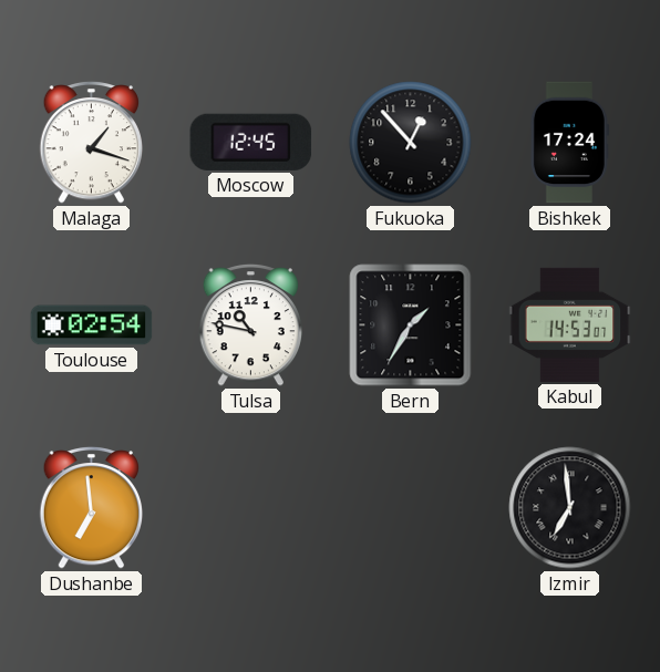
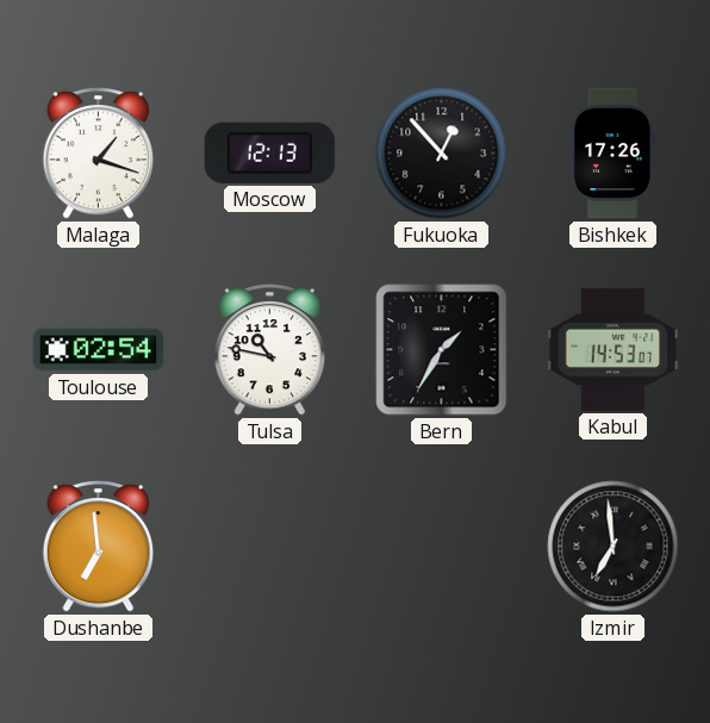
Moscow: 12:45 -> 12:13 (270, 152)
Bishkek: 17:24 -> 17:26 (612, 154)
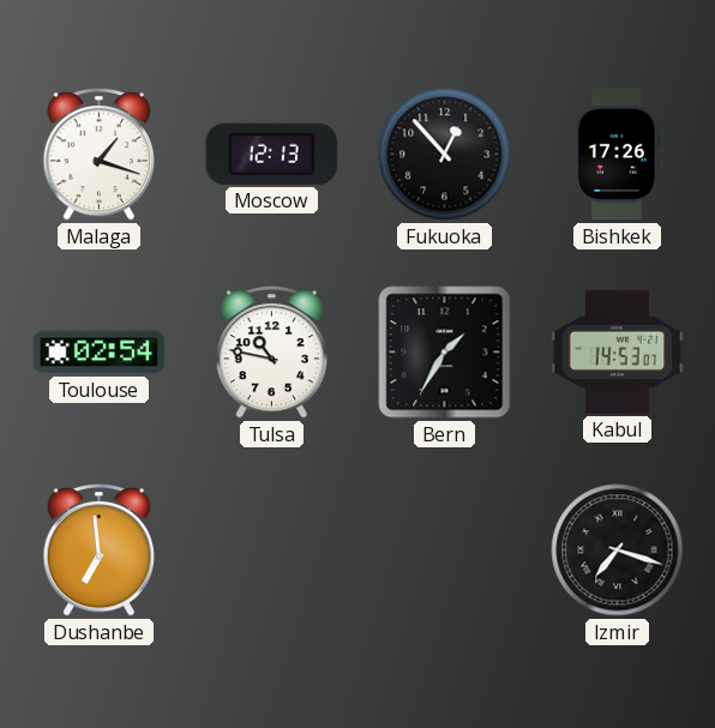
Izmir: 6:59 -> 7:18 (618, 550)
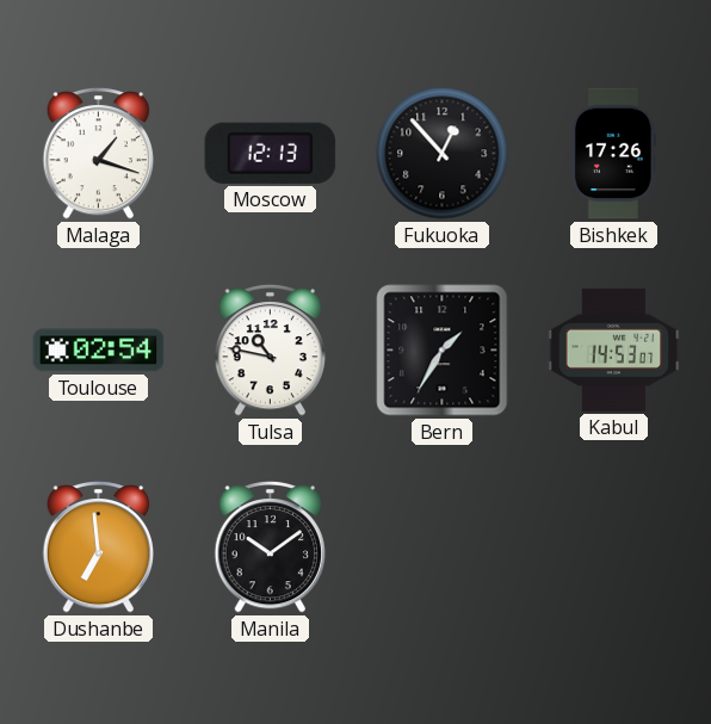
Manila: none -> 10:09 (270, 546)
Izmir: 7:18 -> none (618, 550)
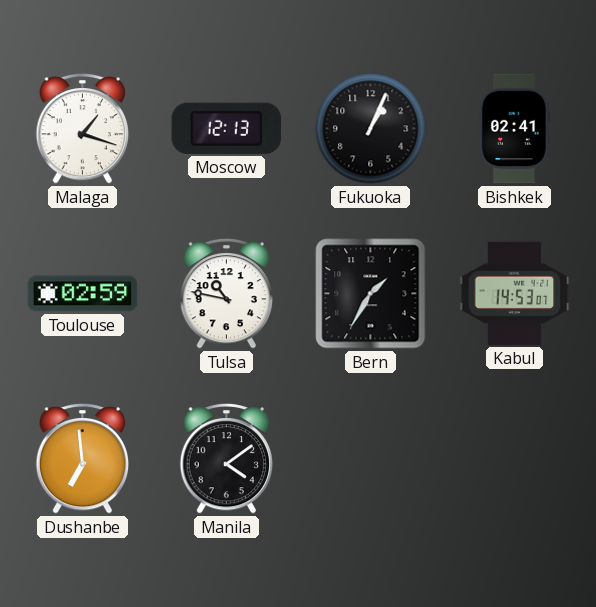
Fukuoka: 12:53 -> 1:04 (371, 129)
Bishkek: 17:26 -> 02:41 (514, 129)
Toulouse: 02:54 -> 02:59 (83, 294)
Manila: 10:09 -> 4:09 (226, 458)
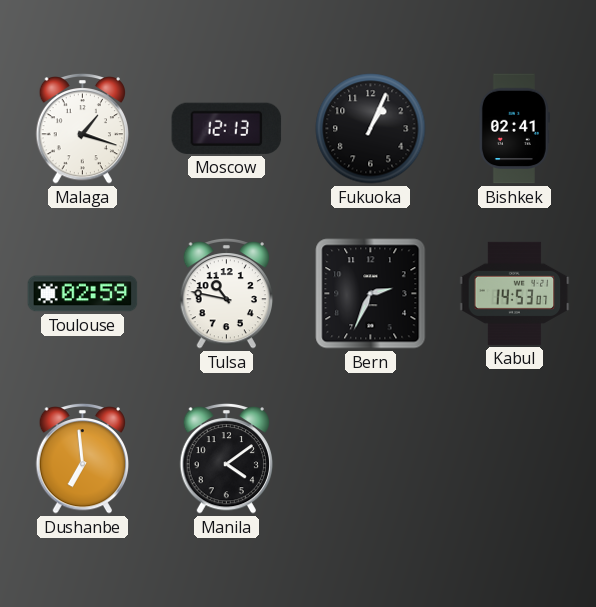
Bern: 1:35 -> 2:34 (371, 294)
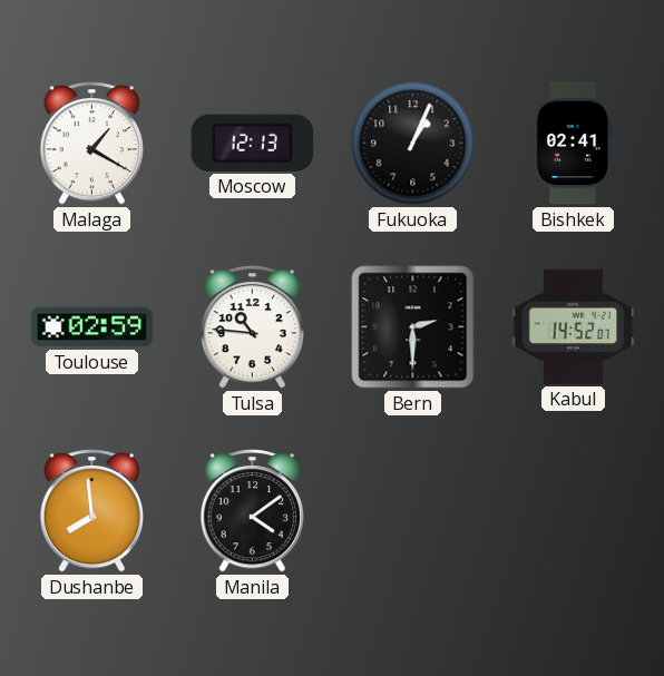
Malaga: 1:18 -> 1:20 (91, 143)
Tulsa: 10:47 -> 10:46 (252, 326)
Bern: 2:34 -> 2:30 (413, 327)
Kabul: 14:53 -> 14:52 (574, 326)
Dushanbe: 6:59 -> 7:59 (91, 510)
